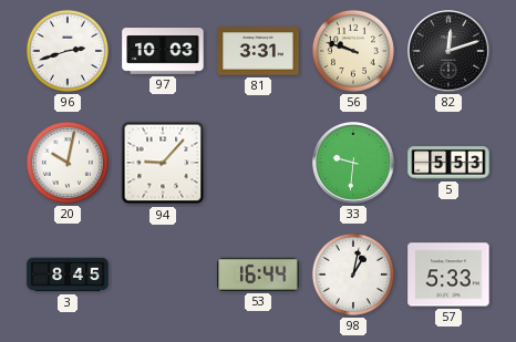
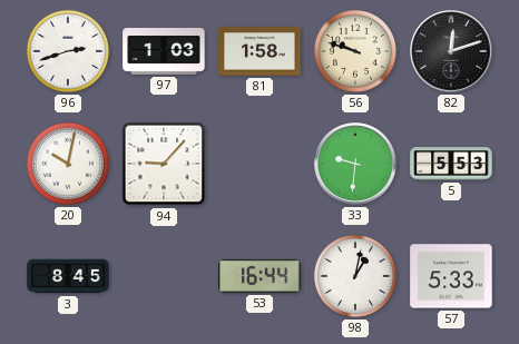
97: 10:03 -> 1:03 (164, 52)
81: 3:31 -> 1:58 (259, 51)
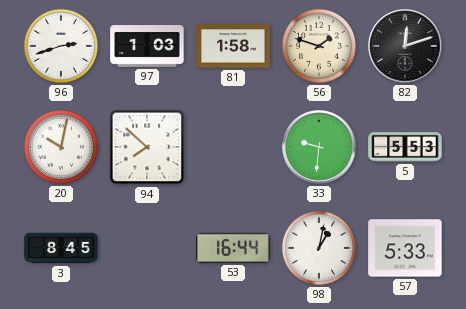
56: 9:48 -> 1:48 (319, 46)
94: 9:07 -> 7:52 (147, 147)
